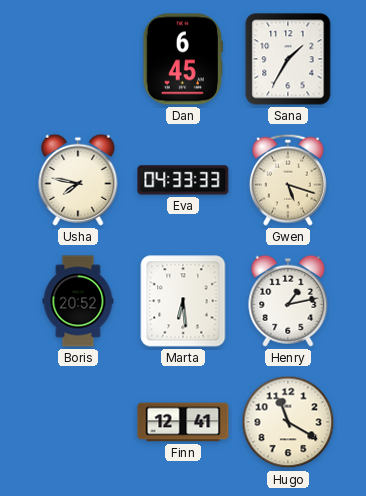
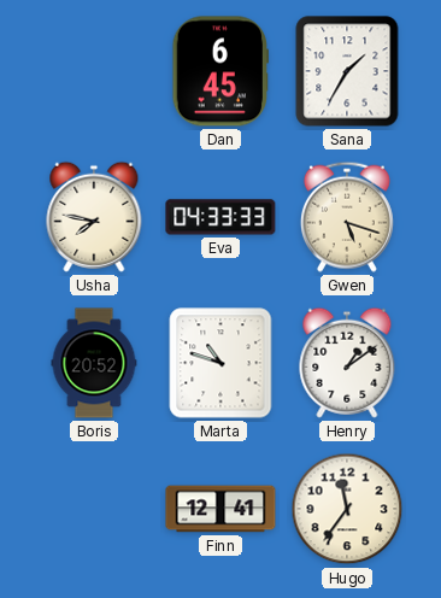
Marta: 6:29 -> 10:48 (220, 363)
Henry: 1:13 -> 1:09 (347, 363)
Hugo: 11:20 -> 11:36 (347, 509)
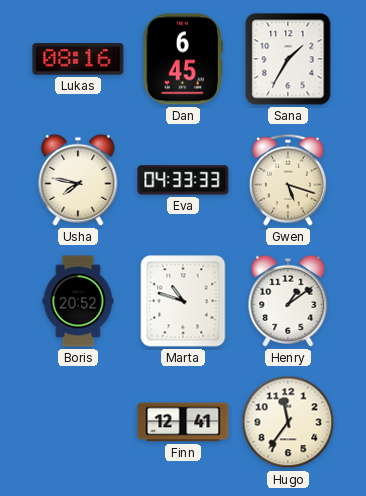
Lukas: none -> 08:16 (78, 59)
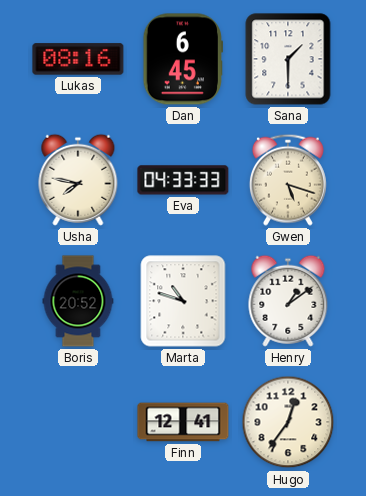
Sana: 1:35 -> 1:30 (288, 59)
Hugo: 11:36 -> 12:36 (288, 422)
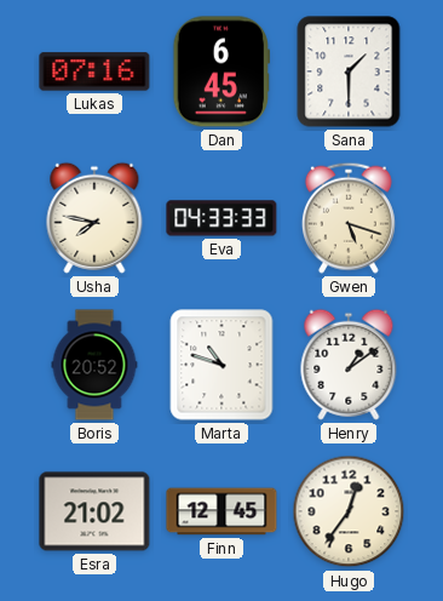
Lukas: 08:16 -> 07:16 (94, 71)
Esra: none -> 21:02 (94, 511)
Finn: 12:41 -> 12:45 (221, 511)
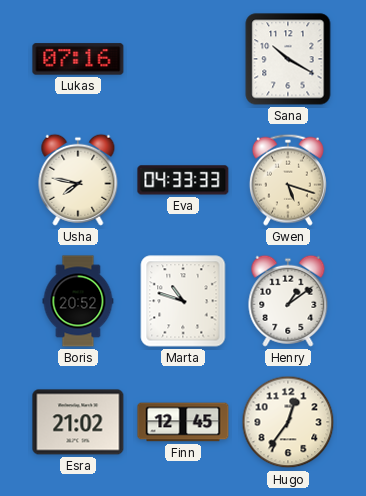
Dan: 6:45 -> none (220, 71)
Sana: 1:30 -> 10:20 (288, 59)
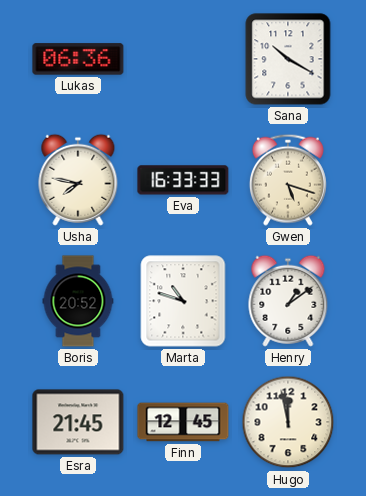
Lukas: 07:16 -> 06:36 (78, 59)
Eva: 04:33 -> 16:33 (183, 180)
Esra: 21:02 -> 21:45 (78, 422)
Hugo: 12:36 -> 11:58 (288, 422)
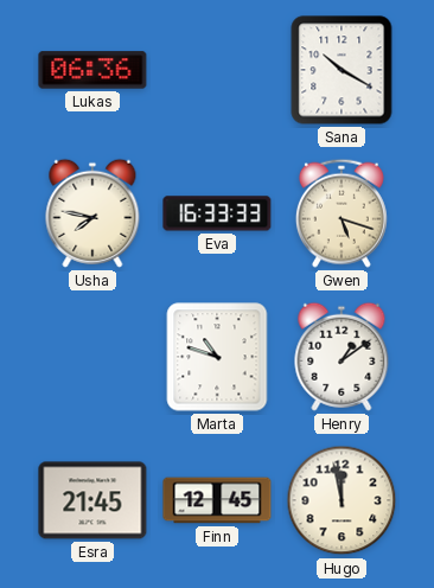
Boris: 20:52 -> none (78, 301)
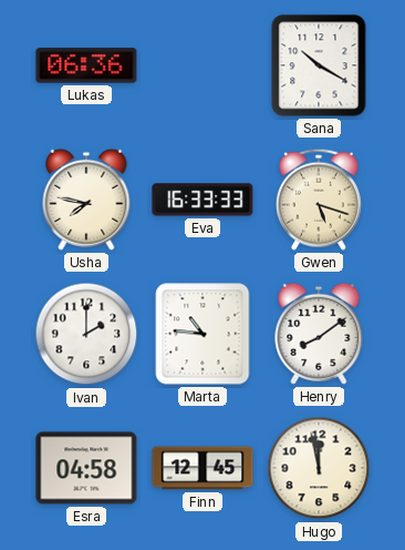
Ivan: none -> 2:00 (86, 334)
Marta: 10:48 -> 10:46 (202, 334)
Henry: 1:09 -> 8:09 (319, 334)
Esra: 21:45 -> 04:58 (86, 468)
